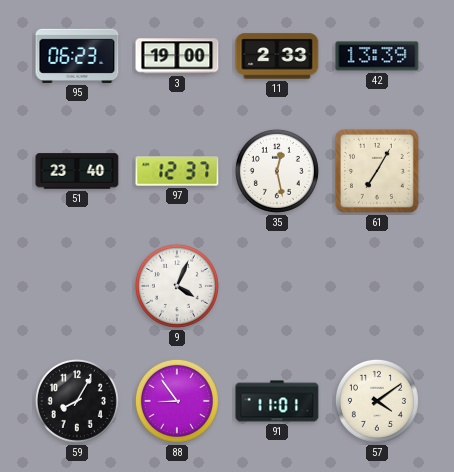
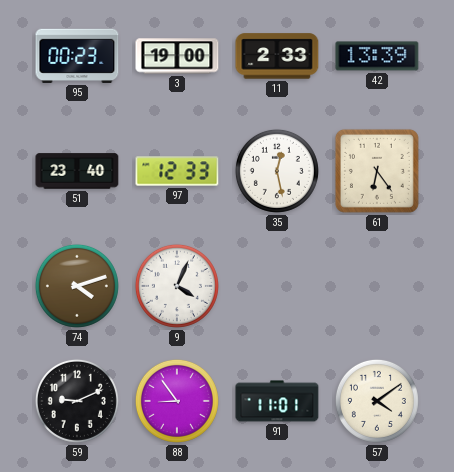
95: 06:23 -> 00:23 (77, 56)
97: 12:37 -> 12:33 (177, 171)
61: 7:05 -> 6:24 (377, 171)
74: none -> 4:12 (77, 286)
59: 8:05 -> 9:11 (77, 401)
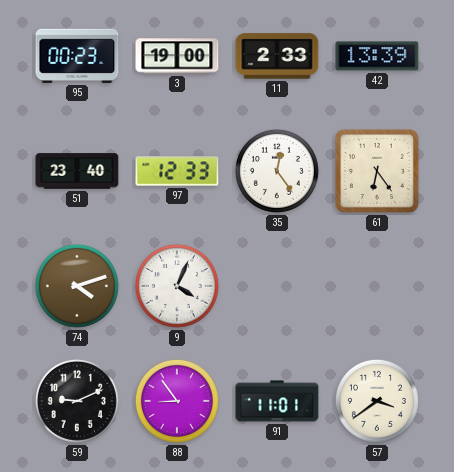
35: 12:28 -> 12:24 (277, 171)
57: 4:09 -> 3:39 (377, 401)
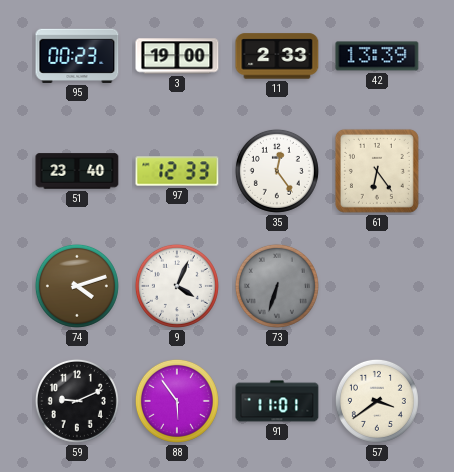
73: none -> 6:33 (277, 286)
88: 8:54 -> 5:54 (177, 401)
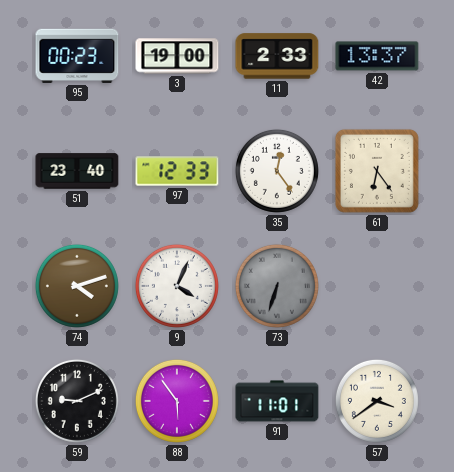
42: 13:39 -> 13:37 (377, 56)
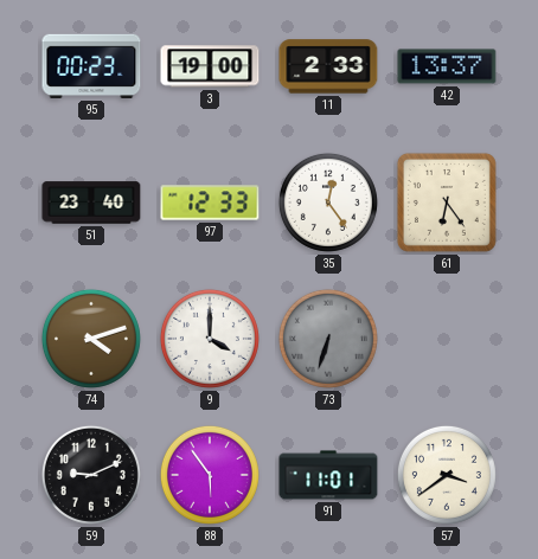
9: 4:04 -> 4:00 (210, 339)
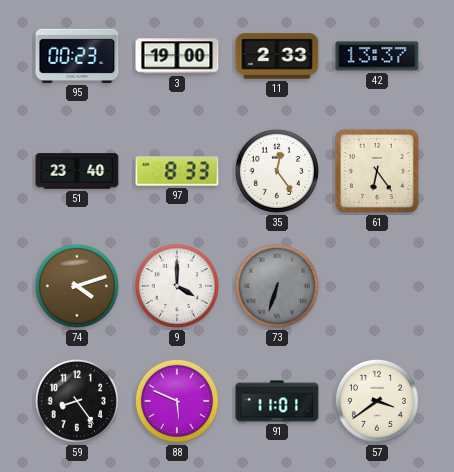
97: 12:33 -> 8:33 (177, 171)
59: 9:11 -> 8:24 (77, 401)
88: 5:54 -> 5:49 (177, 401)
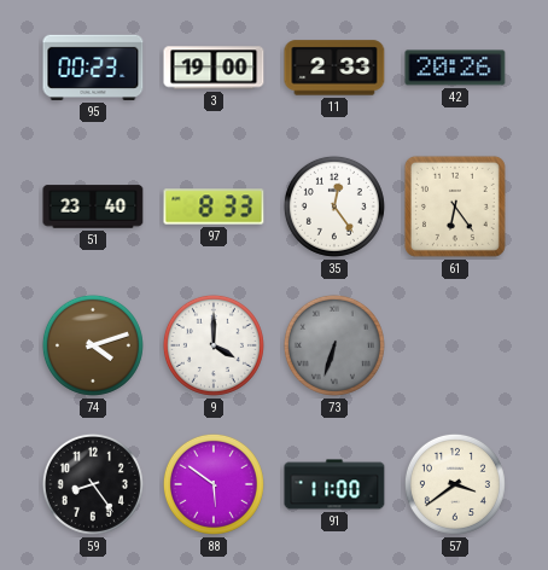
42: 13:37 -> 20:26 (455, 68)
88: 5:49 -> 5:51 (214, 484)
91: 11:01 -> 11:00 (334, 484)
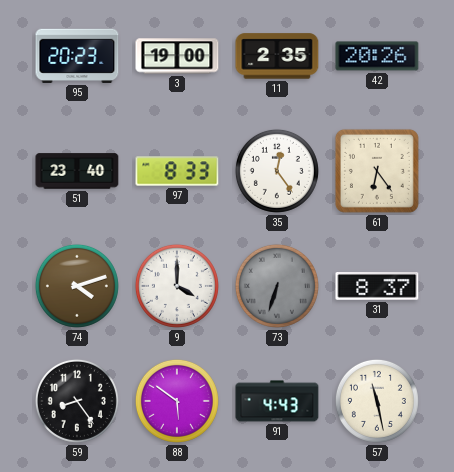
95: 00:23 -> 20:23 (77, 56)
11: 2:33 -> 2:35 (277, 56)
31: none -> 8:37 (377, 286)
91: 11:00 -> 4:43 (277, 401)
57: 3:39 -> 11:28 (377, 401)
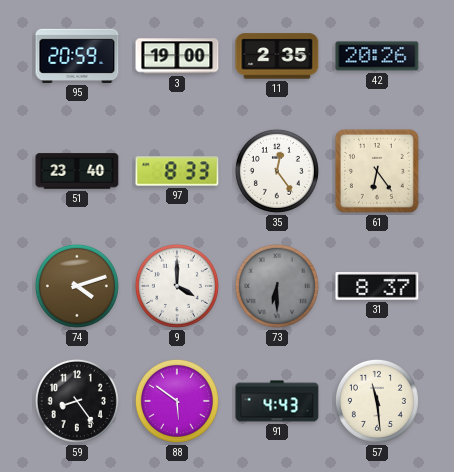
95: 20:23 -> 20:59 (77, 56)
73: 6:33 -> 6:30 (277, 286)
57: 11:28 -> 11:29 (377, 401)
